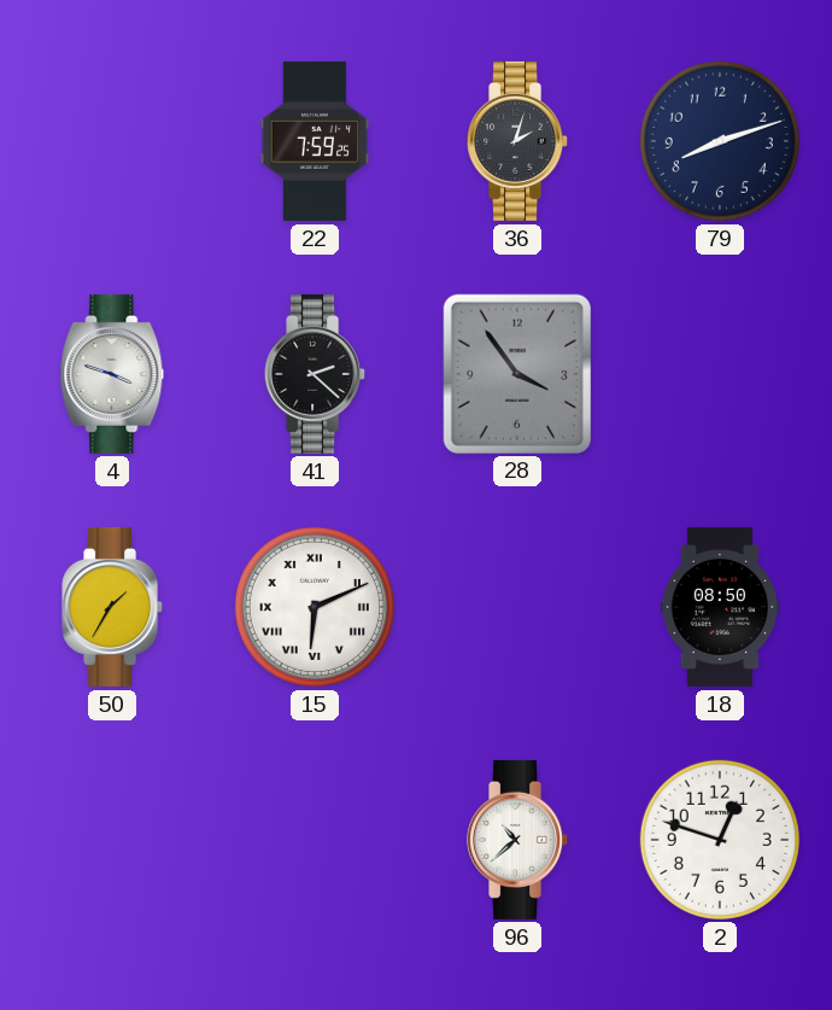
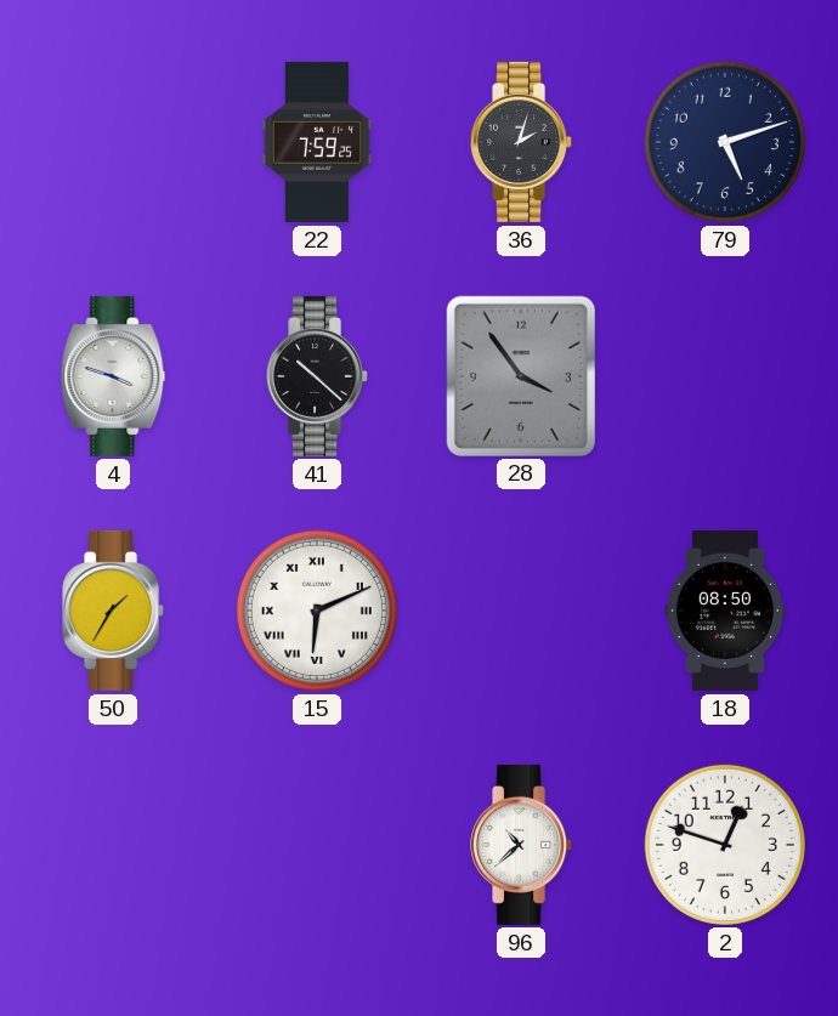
79: 8:12 -> 5:12 (725, 142)
41: 2:22 -> 10:22 (318, 376)
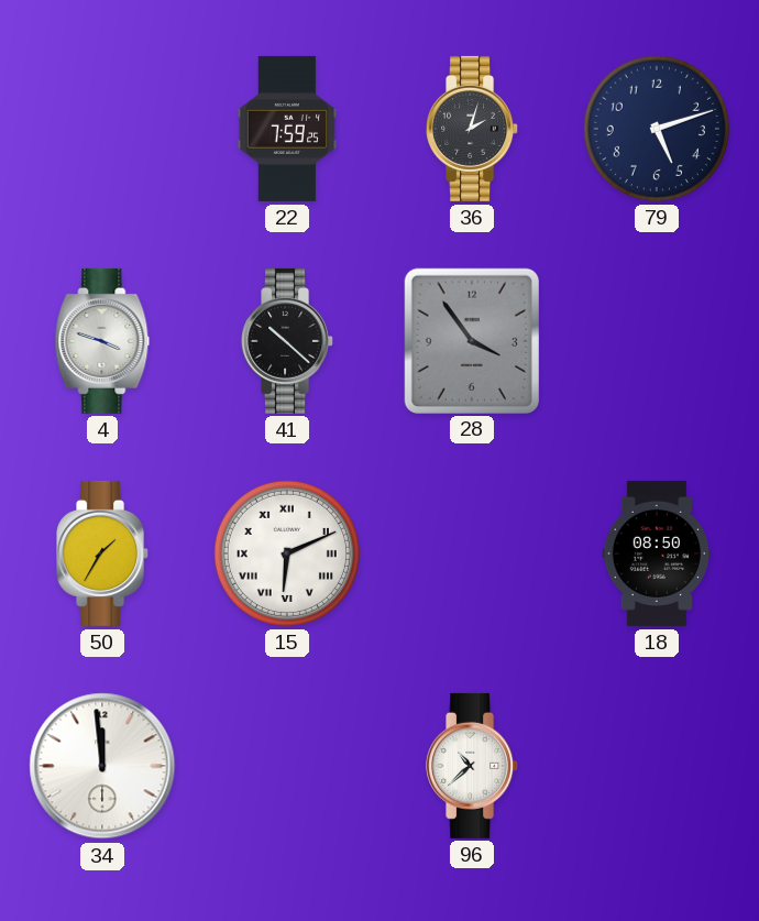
34: none -> 11:59 (102, 766)
2: 12:48 -> none (725, 845)
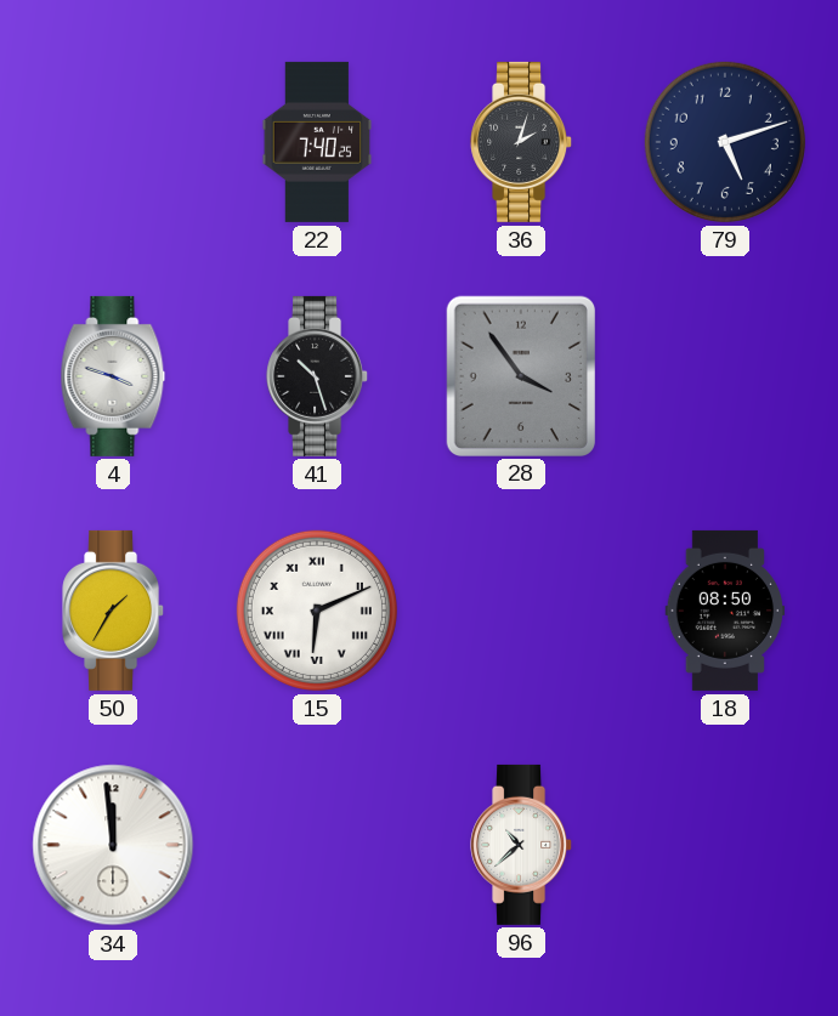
22: 7:59 -> 7:40 (317, 142)
41: 10:22 -> 10:27 (318, 376)
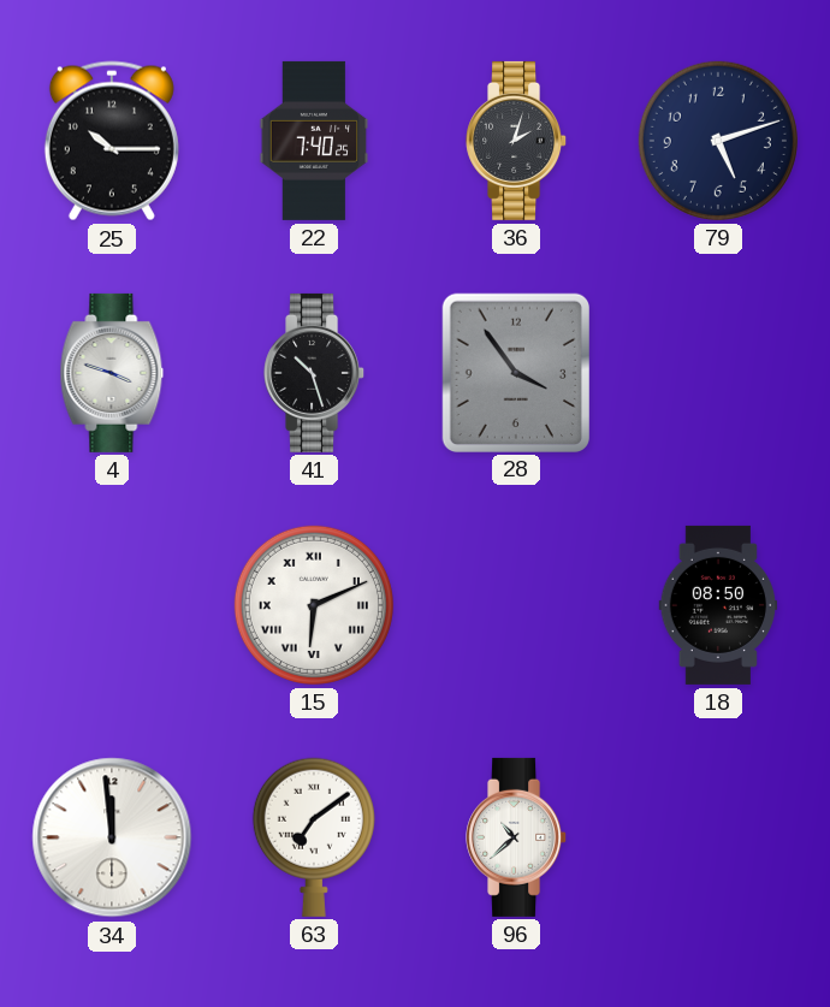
25: none -> 10:15 (112, 141)
50: 1:35 -> none (114, 611)
63: none -> 7:09 (314, 837)
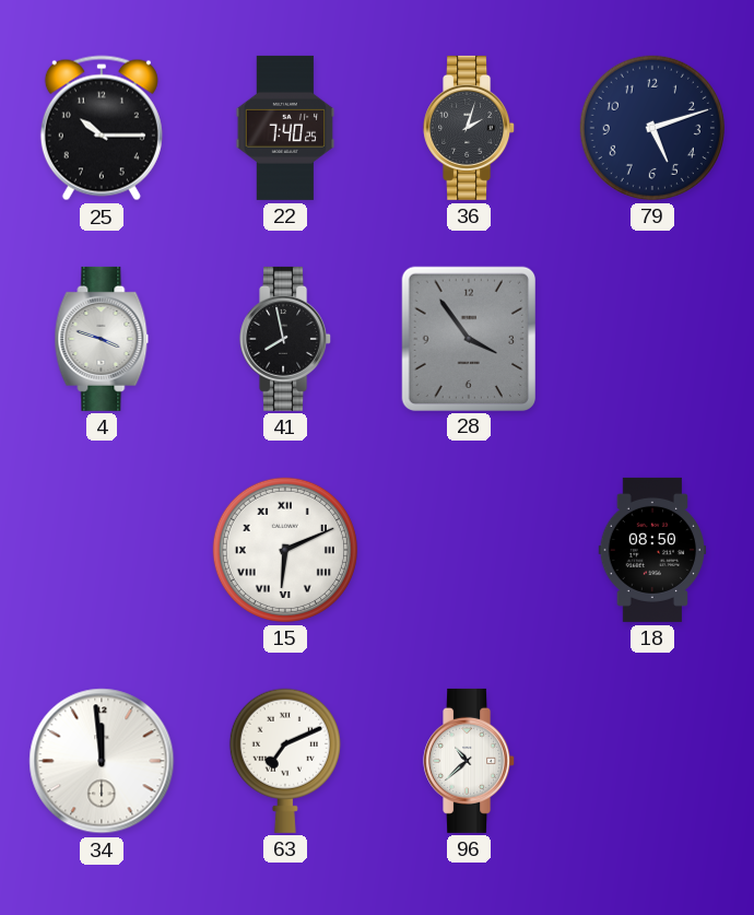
41: 10:27 -> 7:58 (286, 339)
63: 7:09 -> 7:11 (285, 761)
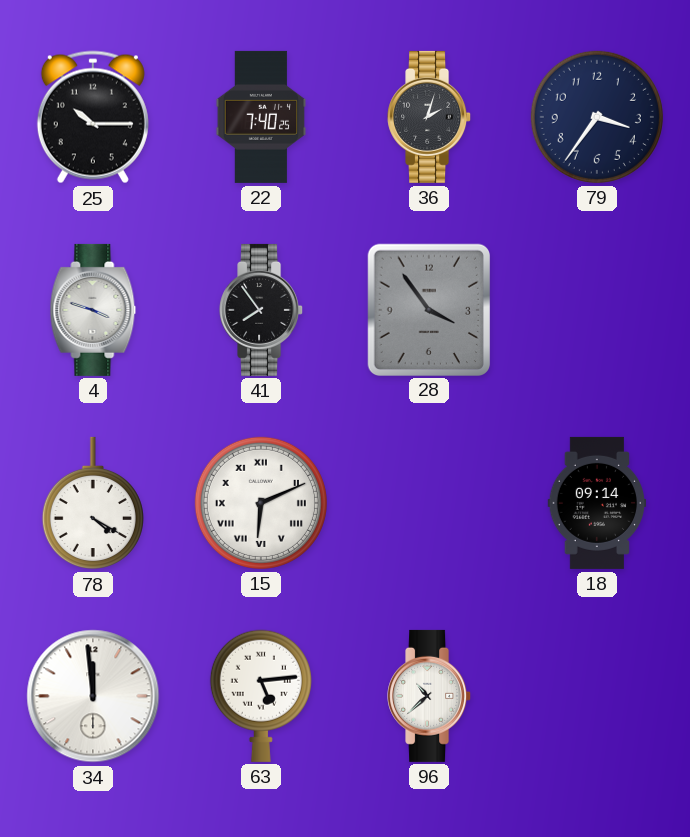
79: 5:12 -> 3:36 (597, 117)
41: 7:58 -> 7:54 (262, 310)
78: none -> 4:20 (93, 503)
18: 08:50 -> 09:14 (597, 503)
63: 7:11 -> 5:14 (261, 696)
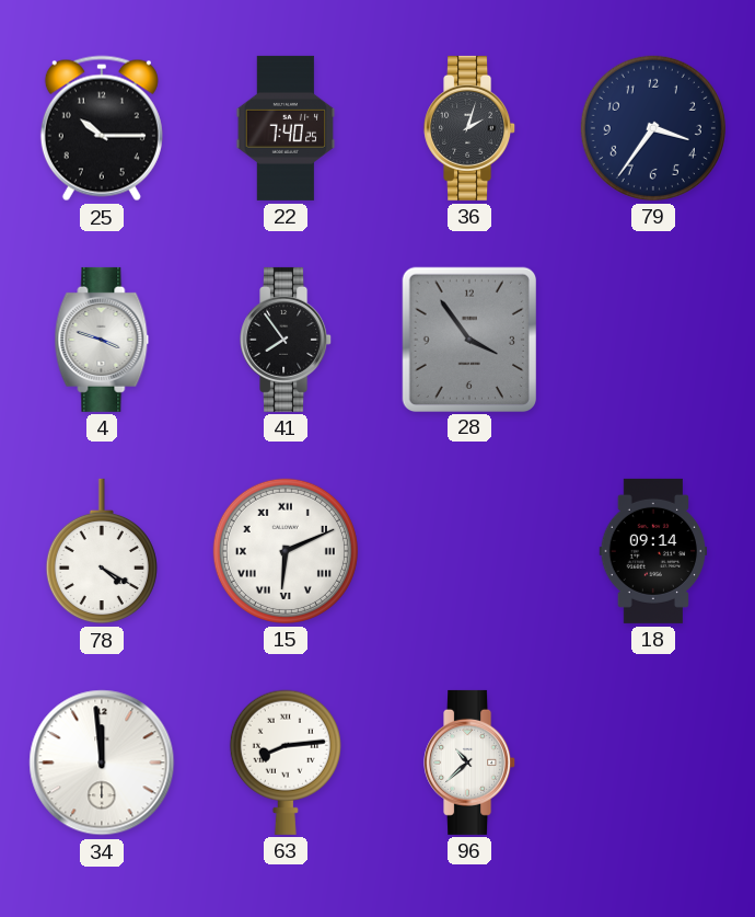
63: 5:14 -> 8:14 (286, 763)
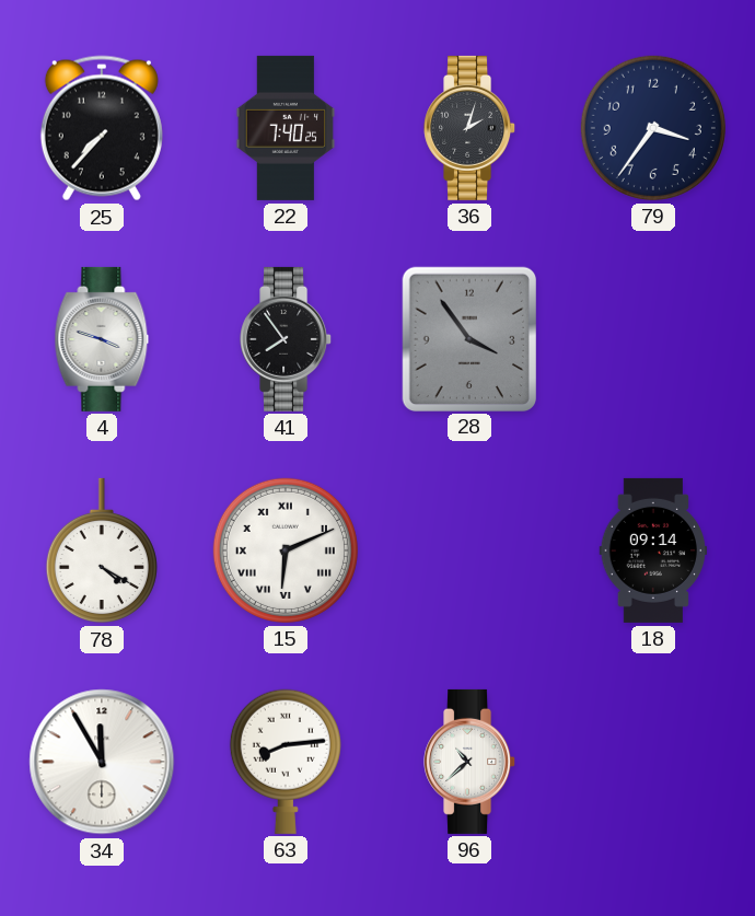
25: 10:15 -> 7:37 (102, 128)
34: 11:59 -> 11:55 (102, 762)
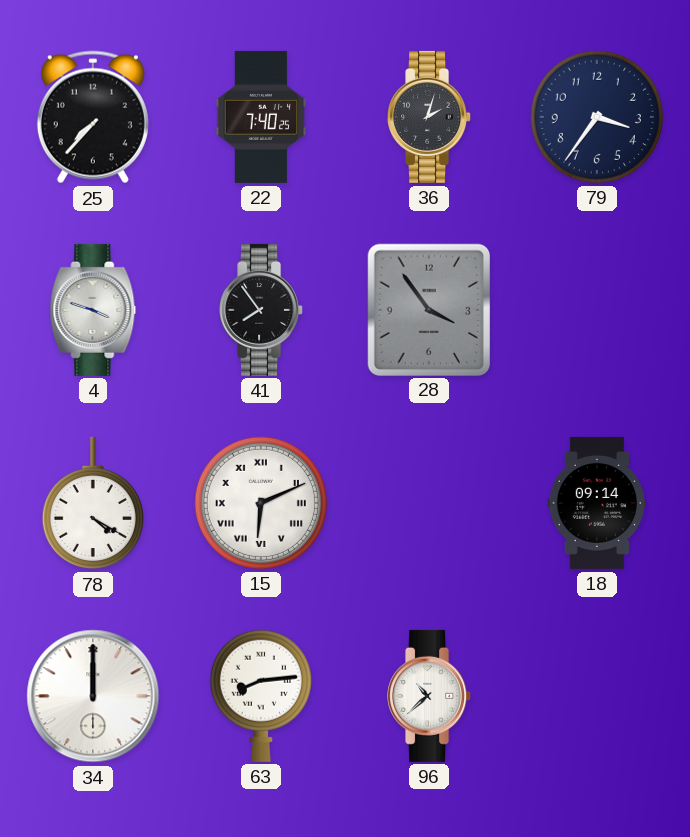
34: 11:55 -> 12:00 (93, 696)
